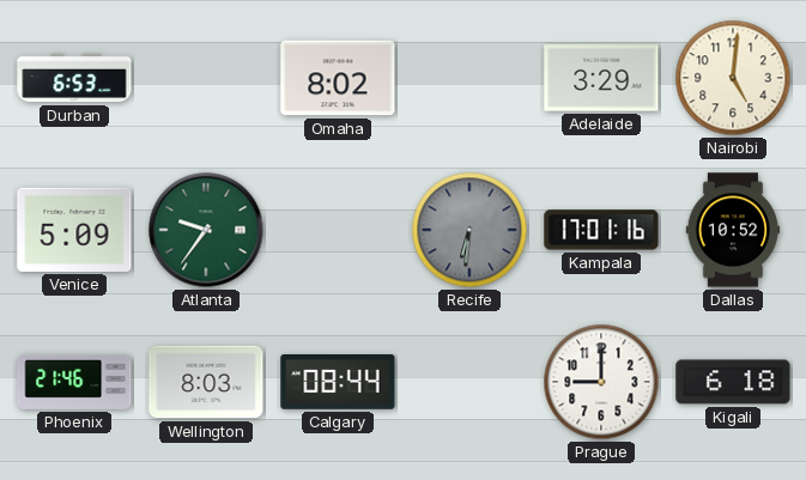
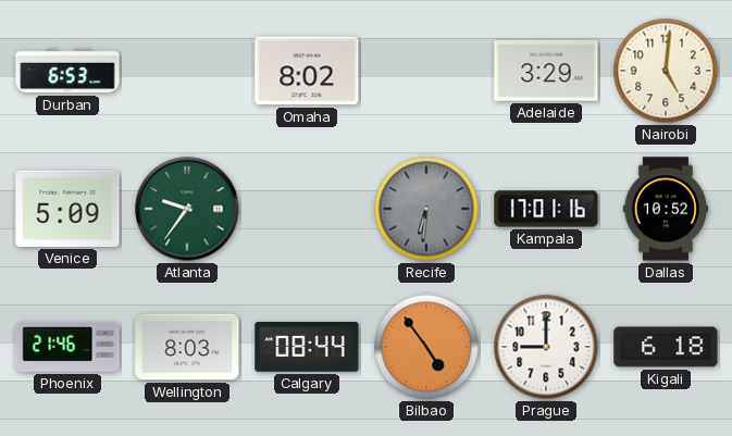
Bilbao: none -> 4:54 (426, 347)
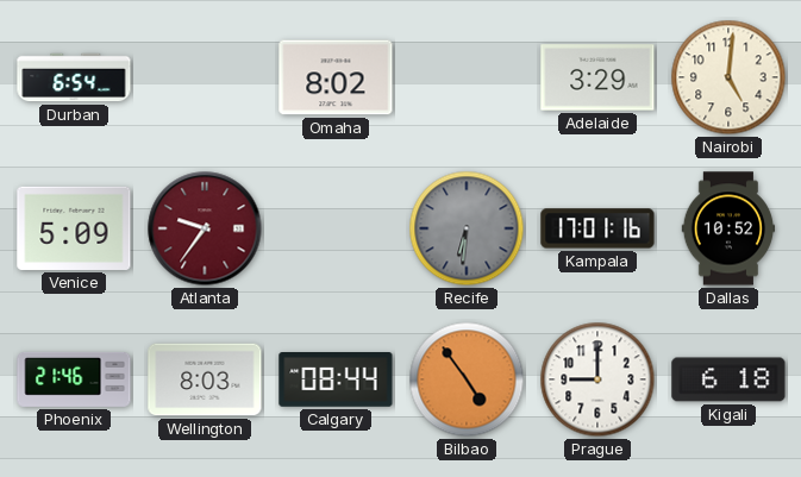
Durban: 6:53 -> 6:54 (74, 77)
Atlanta dial: green -> burgundy (205, 228)
